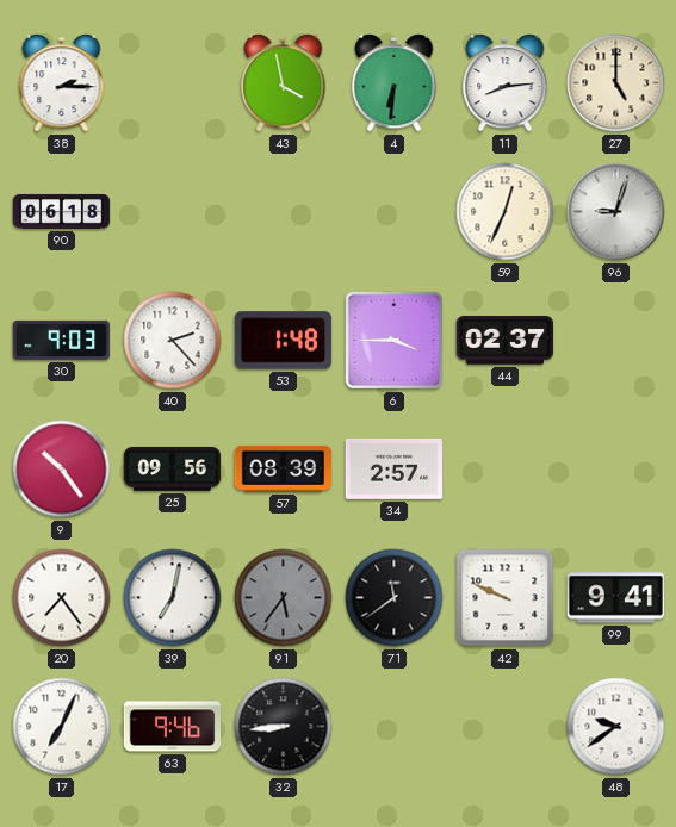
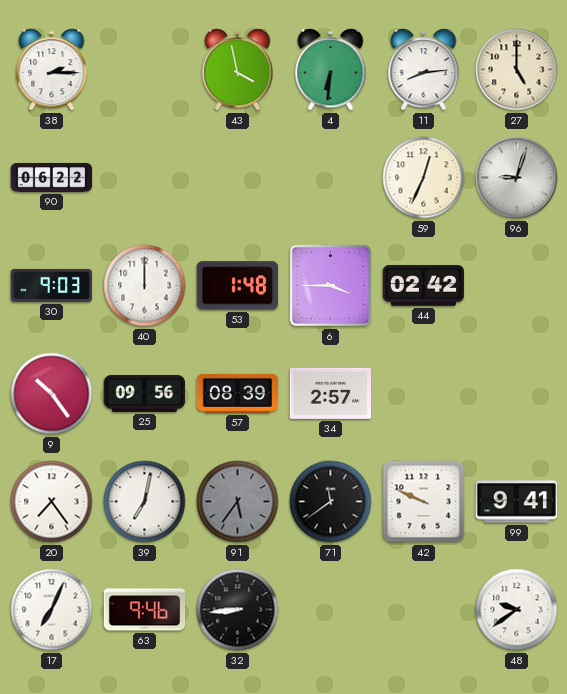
90: 06:18 -> 06:22 (52, 177)
40: 2:23 -> 12:00 (145, 286)
44: 02:37 -> 02:42 (424, 286)
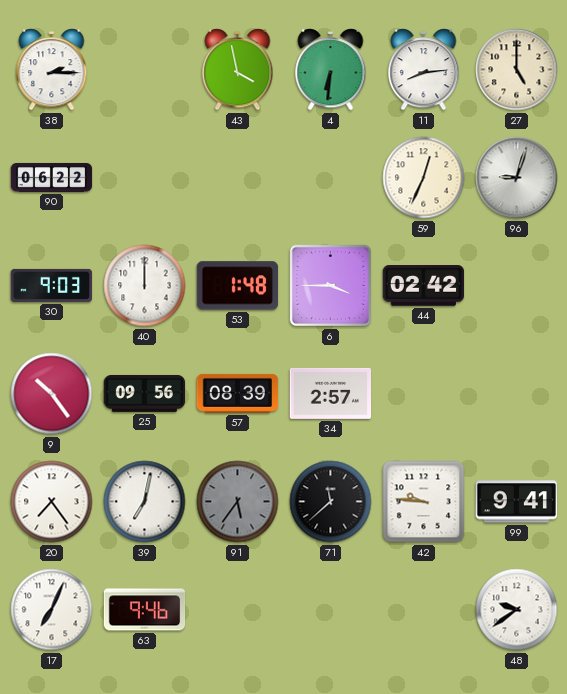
71: 11:39 -> 11:38 (331, 502)
42: 9:49 -> 9:46 (424, 502)
32: 8:44 -> none (238, 610)
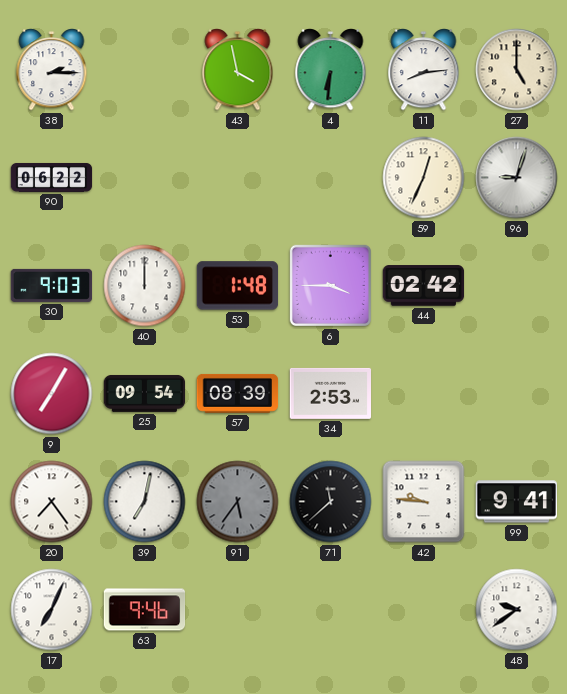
9: 10:24 -> 7:05 (52, 394)
25: 09:56 -> 09:54 (145, 393)
34: 2:57 -> 2:53 (331, 393)
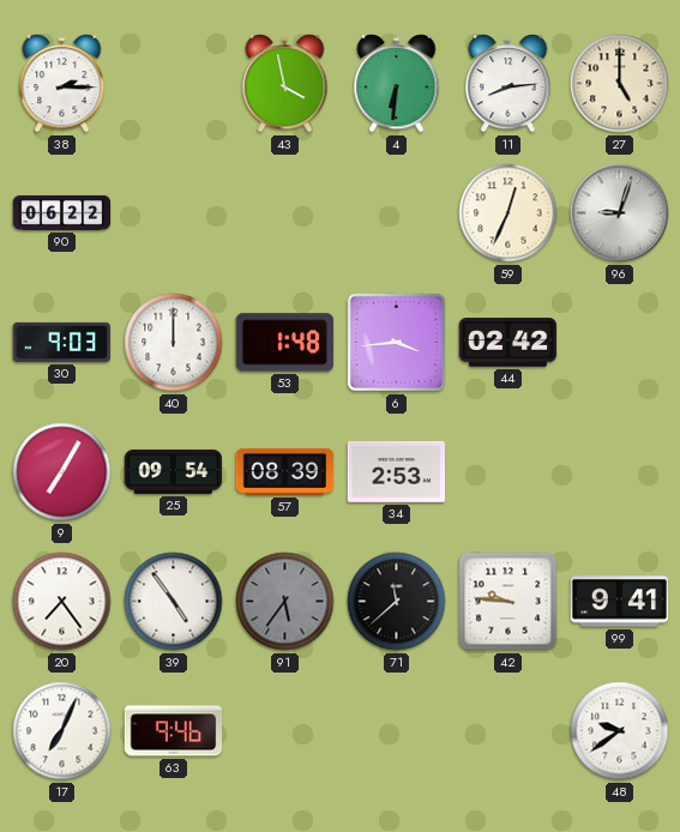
6: 3:45 -> 3:44 (396, 342)
39: 7:02 -> 4:54 (174, 602)
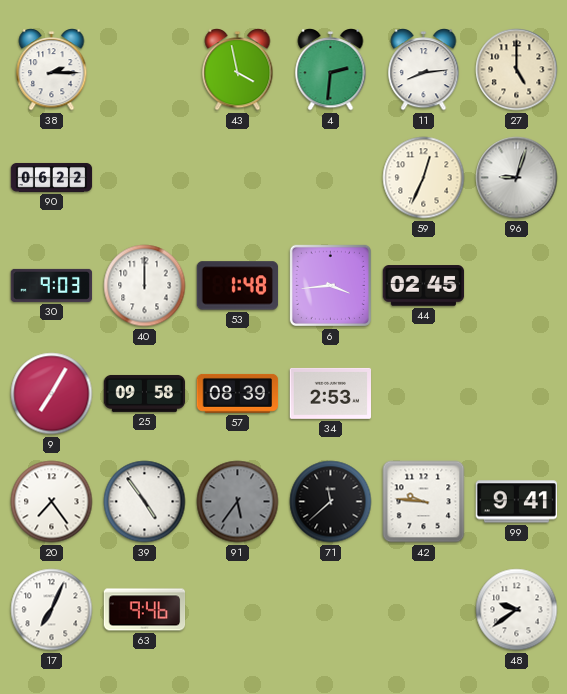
4: 6:31 -> 2:31 (331, 70)
44: 02:42 -> 02:45 (424, 286)
25: 09:54 -> 09:58 (145, 393)
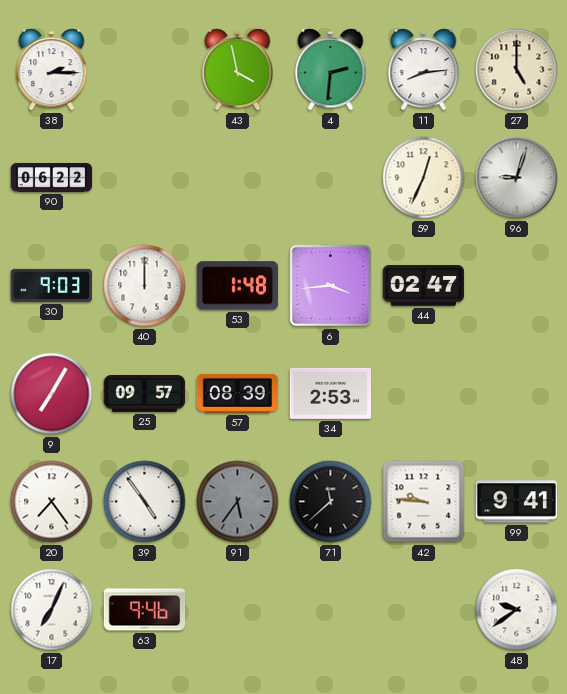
44: 02:45 -> 02:47 (424, 286)
25: 09:58 -> 09:57 (145, 393)
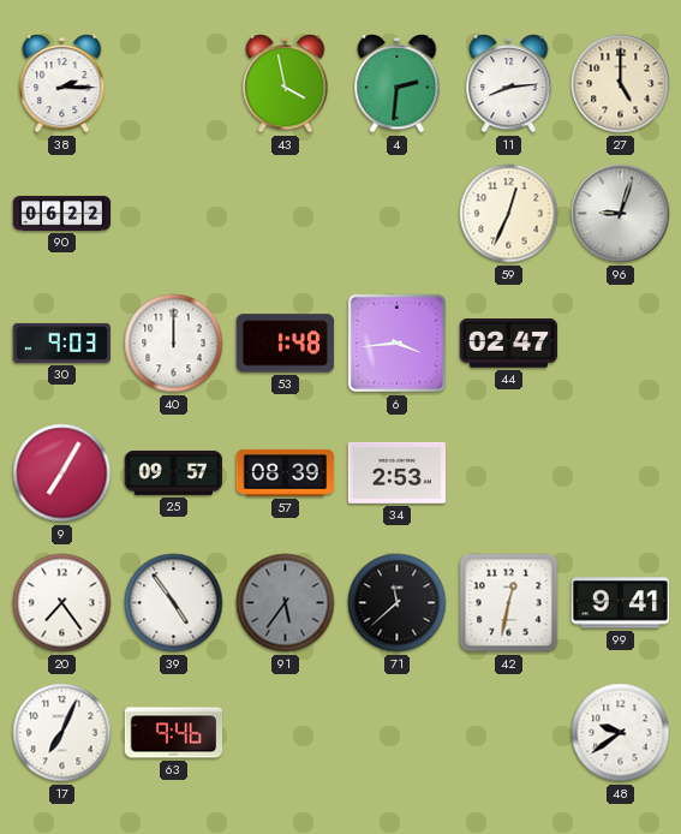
42: 9:46 -> 12:32 (509, 603)
